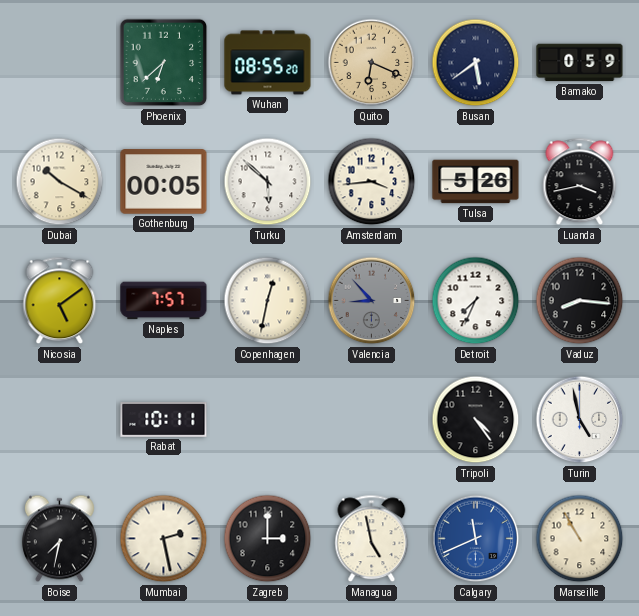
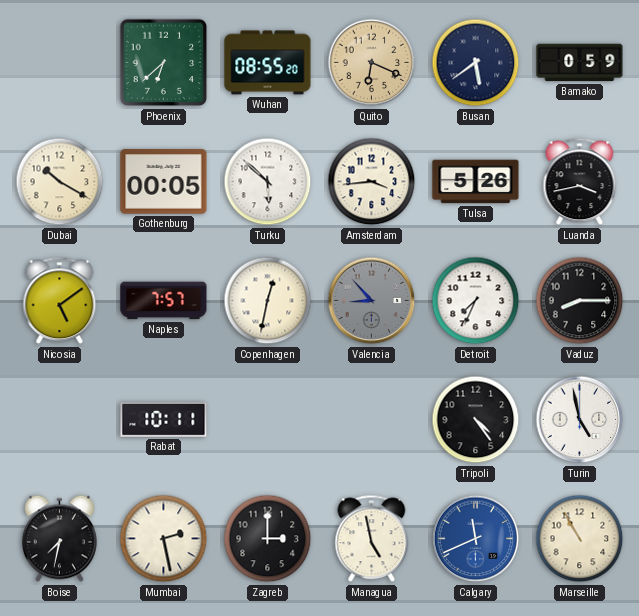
Vaduz: 8:16 -> 8:15 (580, 301)
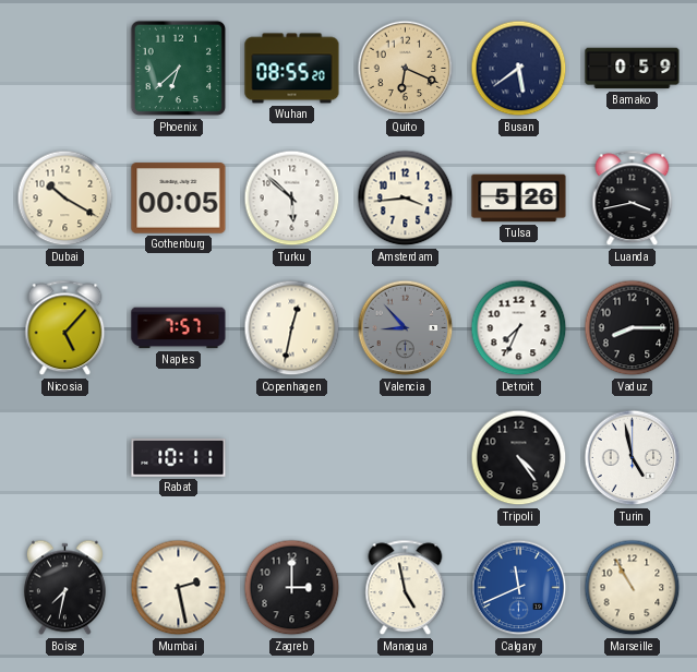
Nicosia: 5:09 -> 5:07 (65, 328)
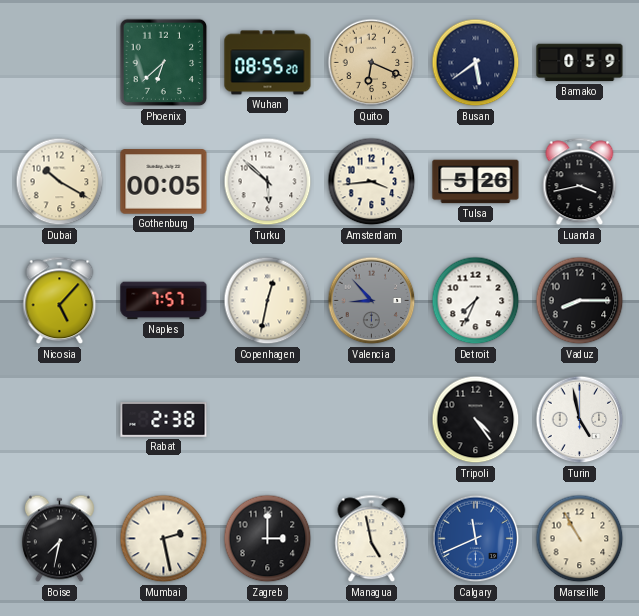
Rabat: 10:11 -> 2:38 (164, 420)
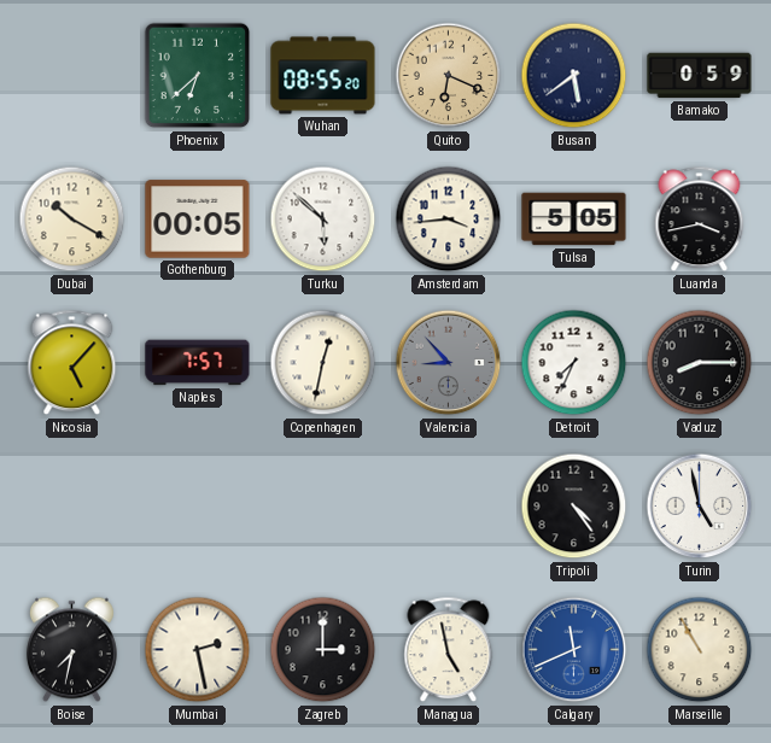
Tulsa: 5:26 -> 5:05 (574, 220)
Rabat: 2:38 -> none (164, 420)
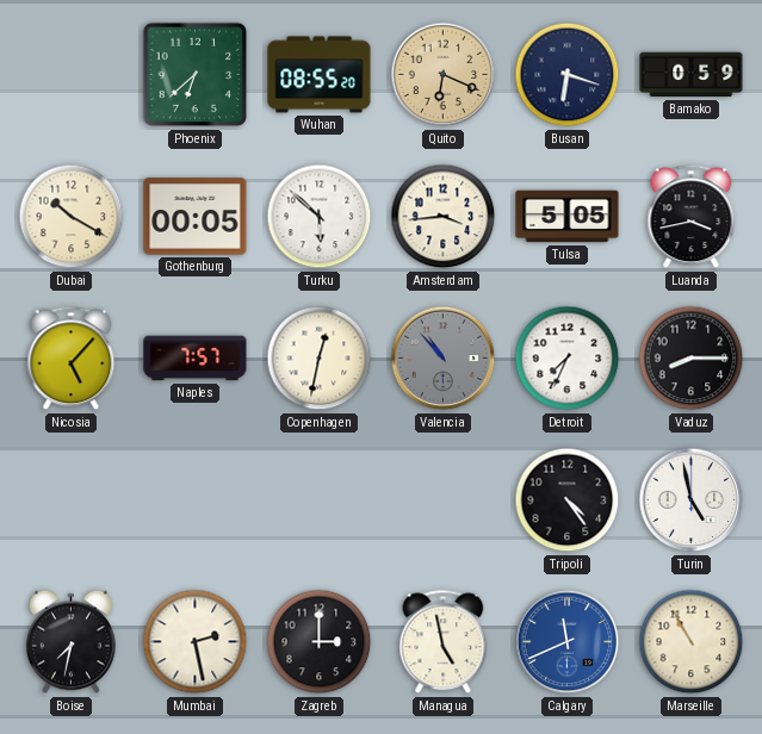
Busan: 5:39 -> 6:18 (568, 75)
Valencia: 8:53 -> 10:53 (444, 359)
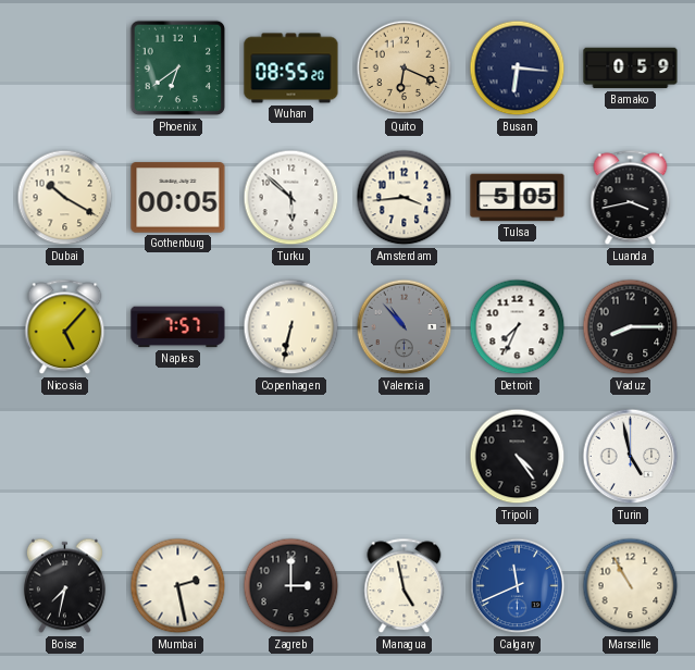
Phoenix: 6:38 -> 6:39 (178, 69)
Busan: 6:18 -> 6:16 (518, 69)
Copenhagen: 12:32 -> 6:32 (291, 327)
